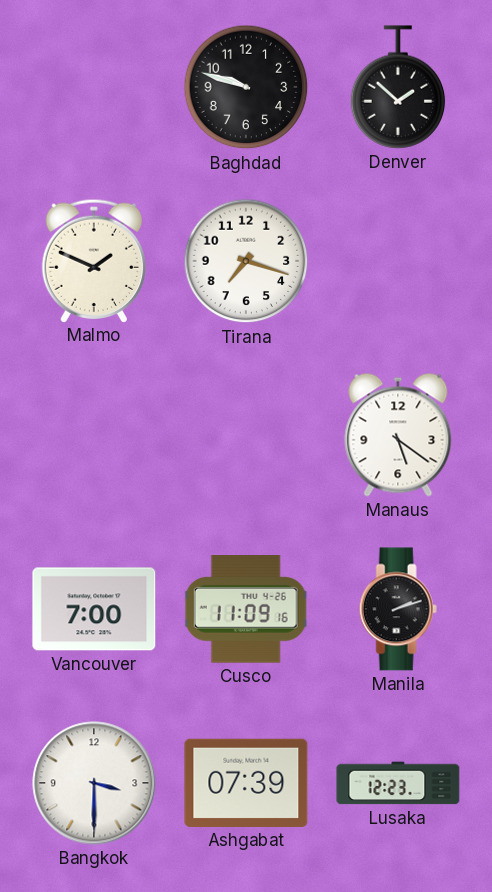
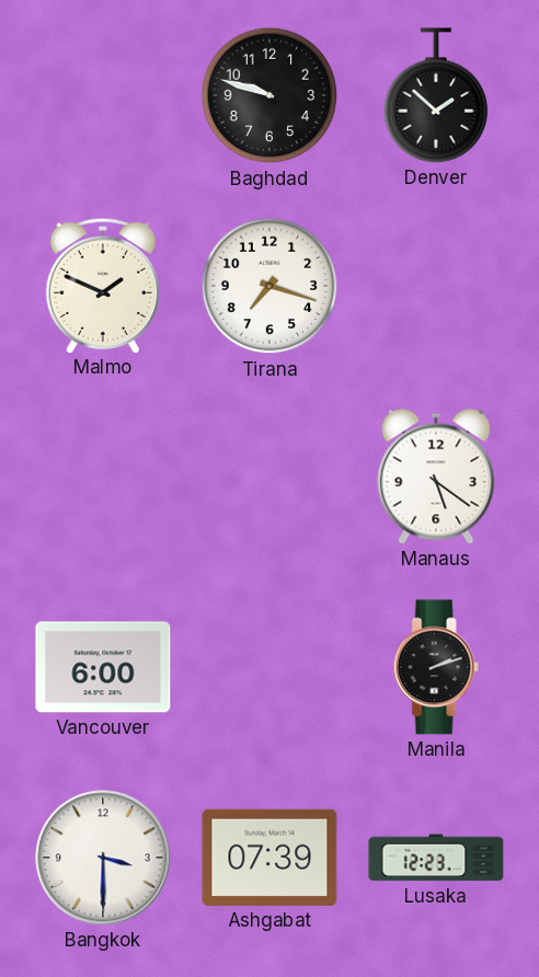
Vancouver: 7:00 -> 6:00 (103, 667)
Cusco: 11:09 -> none (246, 609)
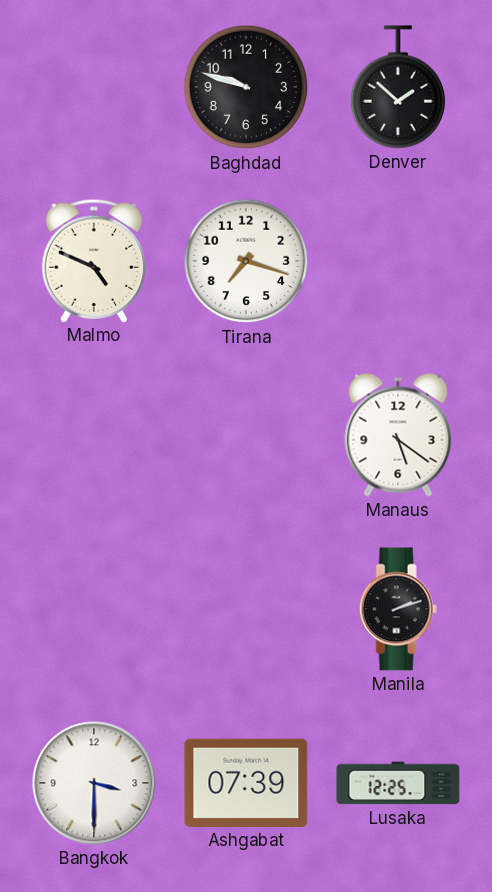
Malmo: 1:49 -> 4:49 (93, 260)
Vancouver: 6:00 -> none (103, 667)
Lusaka: 12:23 -> 12:25 (398, 783)
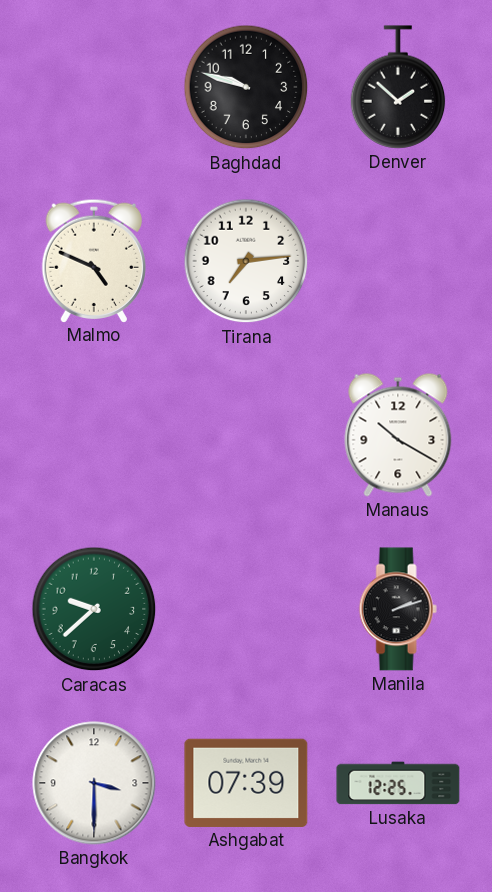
Tirana: 7:18 -> 7:14 (246, 261)
Manaus: 5:21 -> 10:20 (398, 435)
Caracas: none -> 9:38 (94, 609)
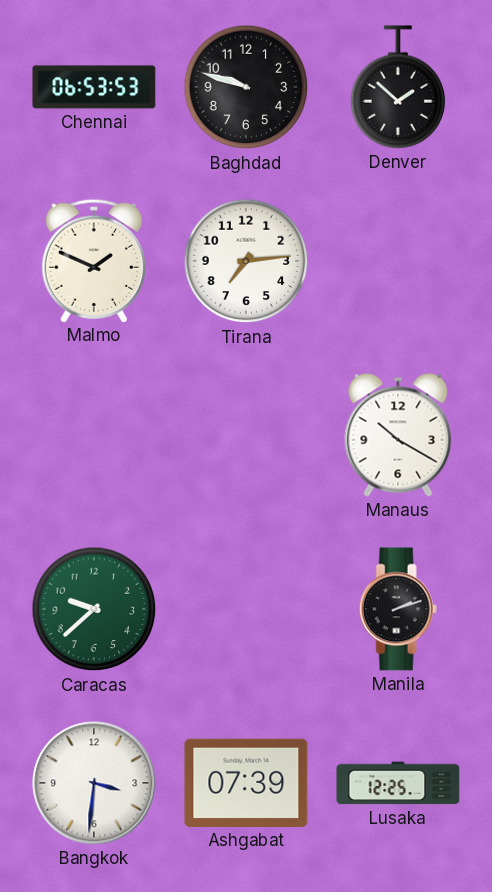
Chennai: none -> 06:53 (94, 87)
Malmo: 4:49 -> 1:49 (93, 260)
Bangkok: 3:30 -> 3:31 (94, 783)
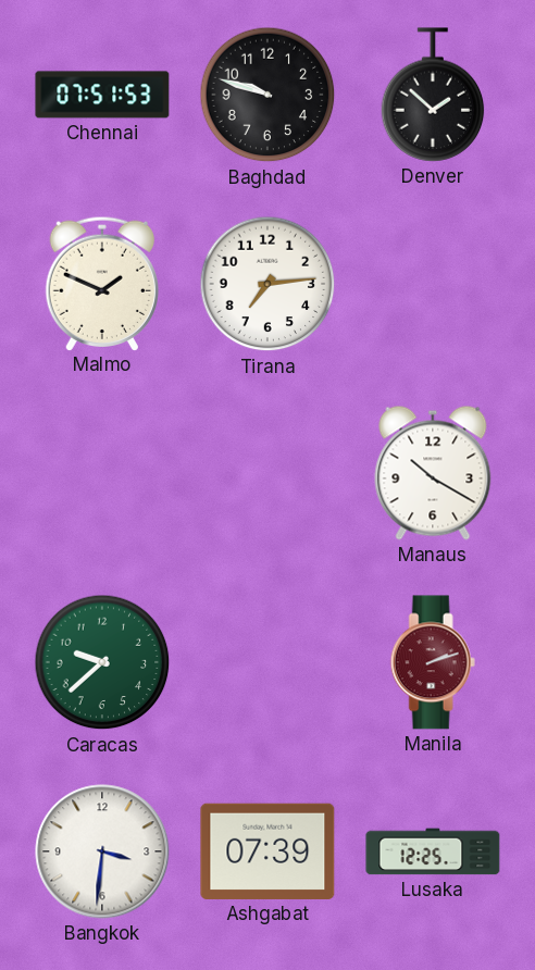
Chennai: 06:53 -> 07:51 (102, 95)
Manila dial: black -> burgundy (433, 662)
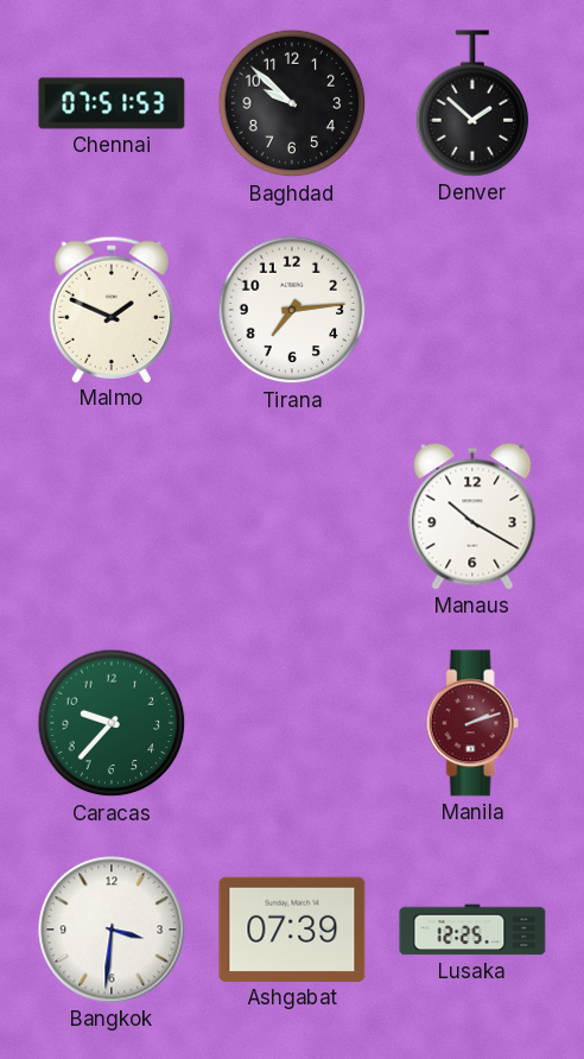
Baghdad: 9:48 -> 9:52 (292, 103)
Caracas: 9:38 -> 9:37 (112, 723)
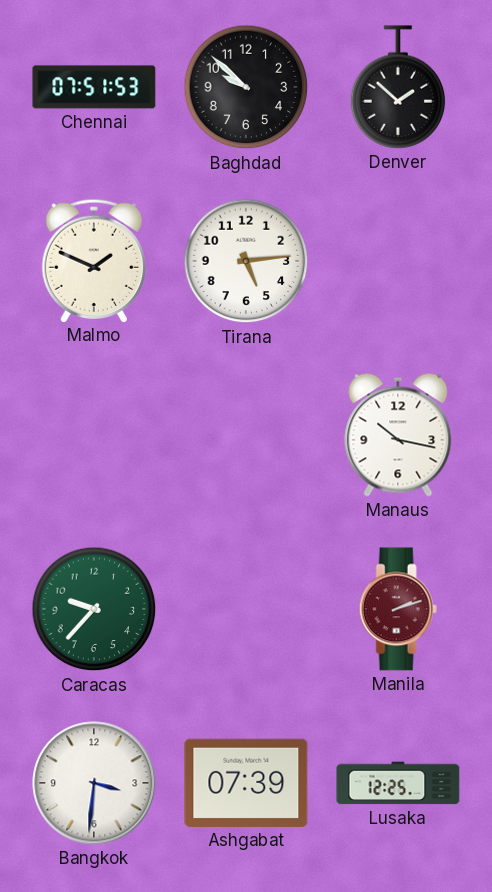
Tirana: 7:14 -> 5:14 (246, 261)
Manaus: 10:20 -> 10:17 (398, 435)
